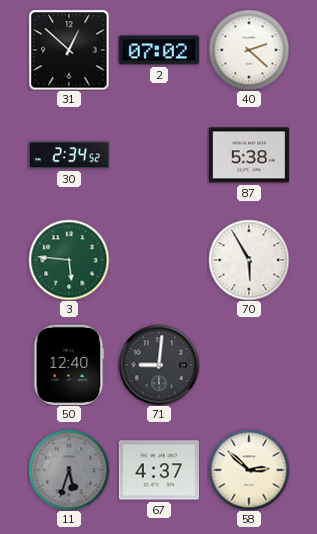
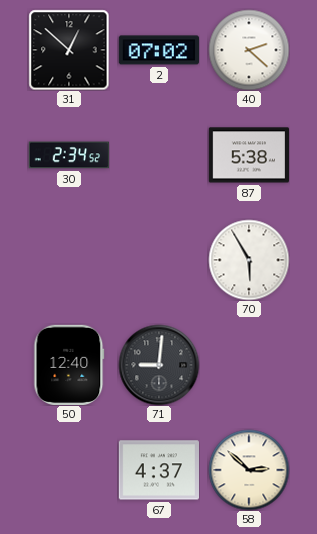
3: 5:46 -> none (69, 260)
11: 5:33 -> none (69, 470)
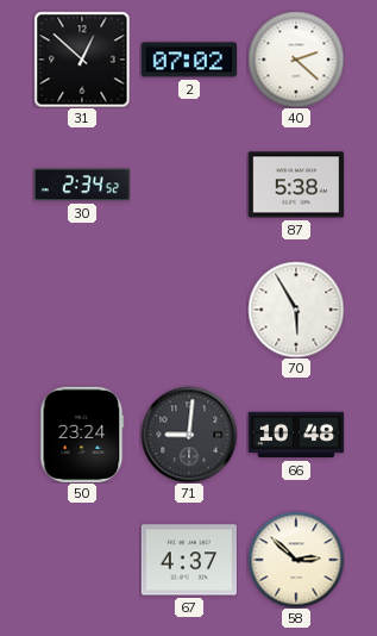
50: 12:40 -> 23:24 (82, 434)
66: none -> 10:48 (295, 435)
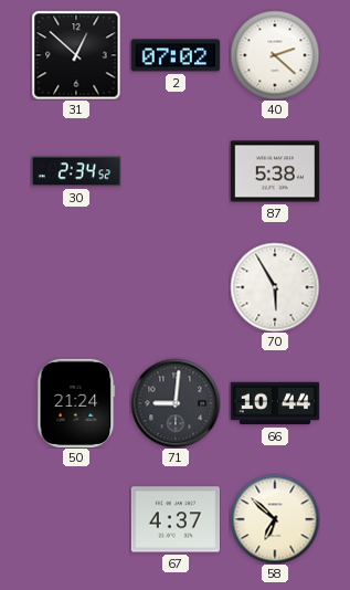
50: 23:24 -> 21:24 (76, 402)
66: 10:48 -> 10:44 (274, 403)
58: 2:52 -> 6:52 (275, 519)
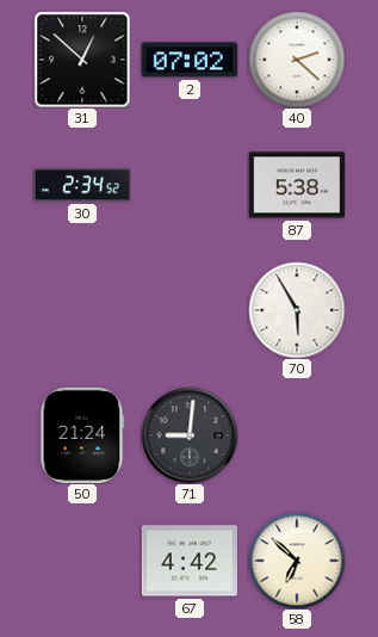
66: 10:44 -> none (274, 403)
67: 4:37 -> 4:42 (188, 561)
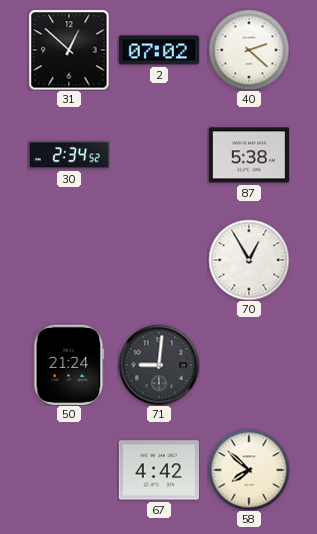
70: 5:55 -> 12:55 (249, 260)
58: 6:52 -> 7:52 (249, 470)
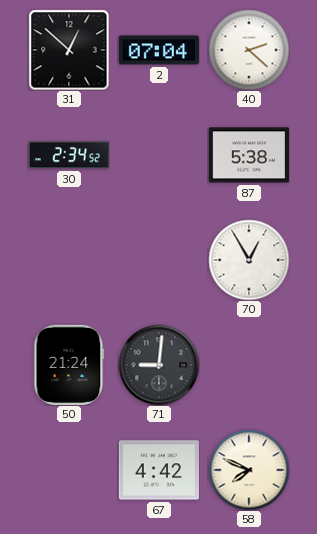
2: 07:02 -> 07:04 (158, 50)
58: 7:52 -> 7:49 (249, 470)
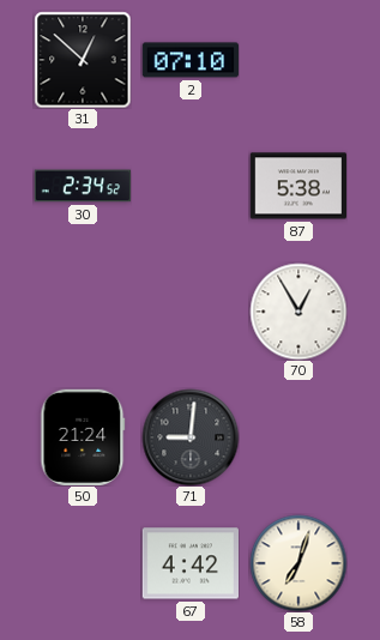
2: 07:04 -> 07:10 (189, 60)
40: 2:22 -> none (249, 50)
58: 7:49 -> 7:03 (298, 563)
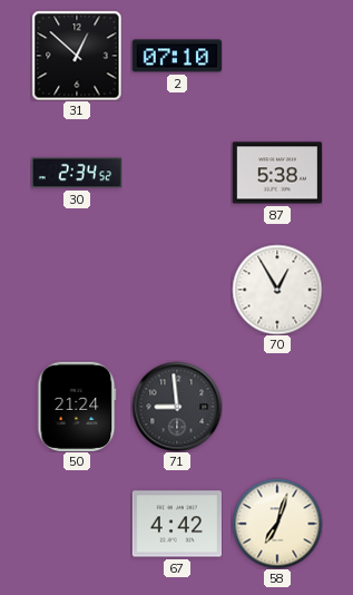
71: 9:01 -> 8:59 (177, 407)
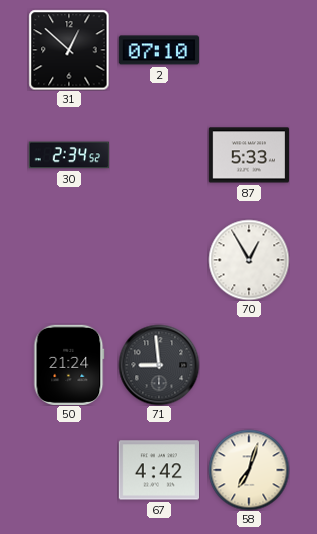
87: 5:38 -> 5:33 (248, 155)
